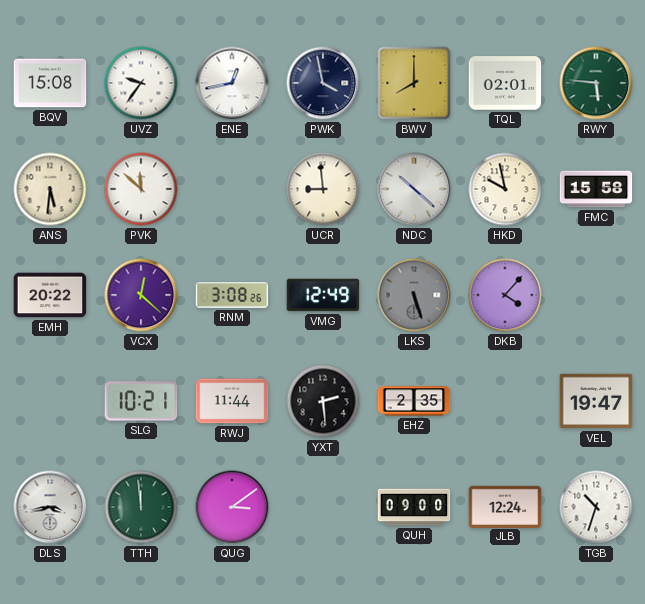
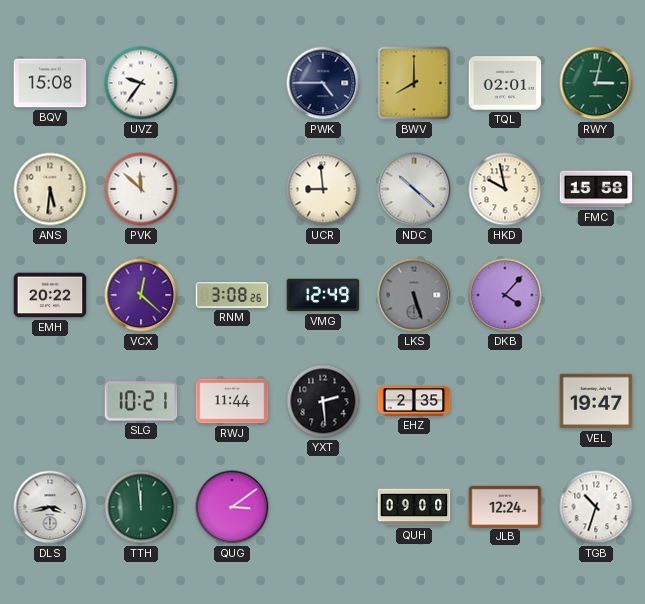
ENE: 12:43 -> none (232, 83)
PWK: 3:58 -> 4:45 (323, 83)
RWY: 5:46 -> 3:02 (596, 83)
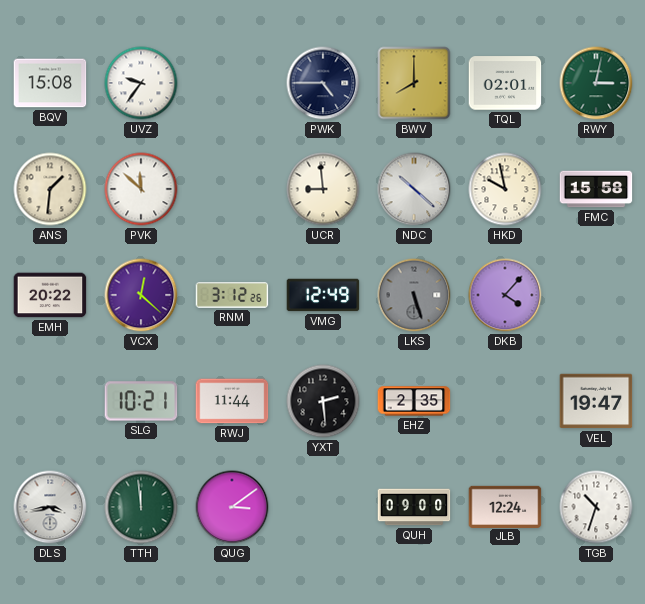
ANS: 5:31 -> 1:31 (50, 189)
RNM: 3:08 -> 3:12 (232, 295)
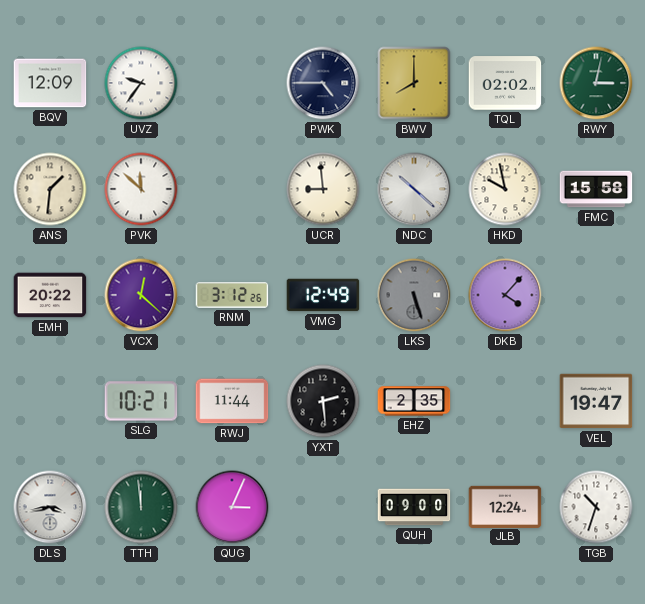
BQV: 15:08 -> 12:09 (50, 83)
TQL: 02:01 -> 02:02 (505, 83)
QUG: 3:09 -> 3:04 (232, 507)
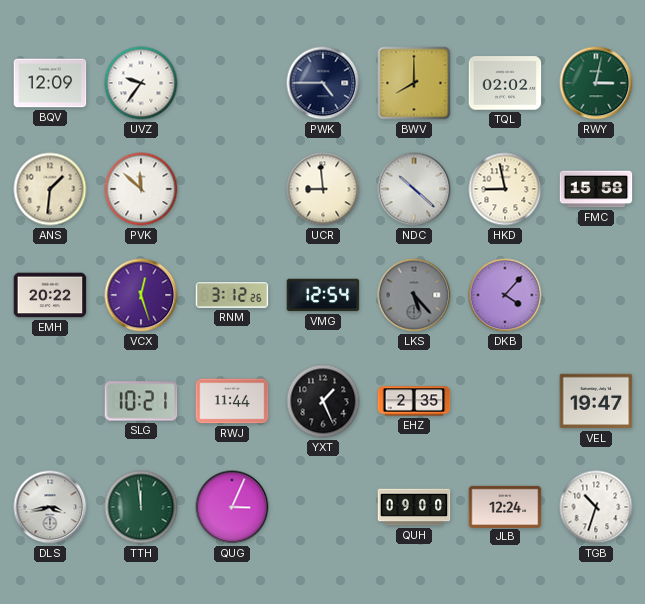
HKD: 9:58 -> 8:58 (505, 189)
VCX: 12:22 -> 12:27 (141, 295)
VMG: 12:49 -> 12:54 (323, 295)
LKS: 5:27 -> 5:23 (414, 295)
YXT: 2:29 -> 1:26 (323, 401)
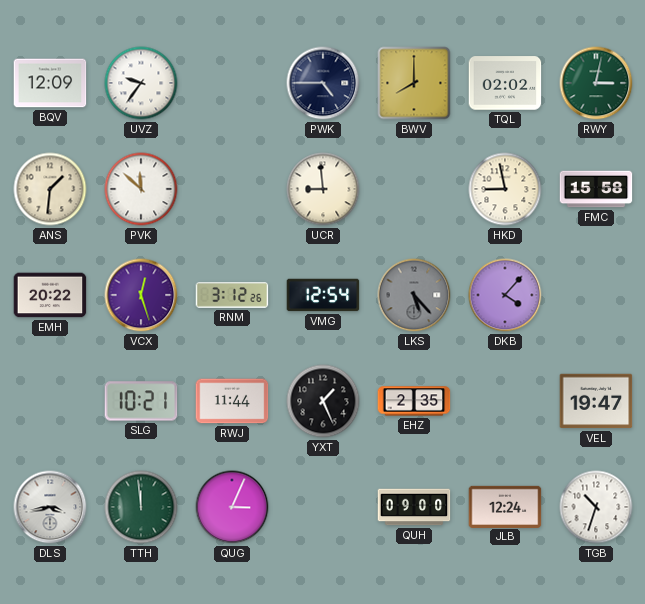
NDC: 10:22 -> none (414, 189)
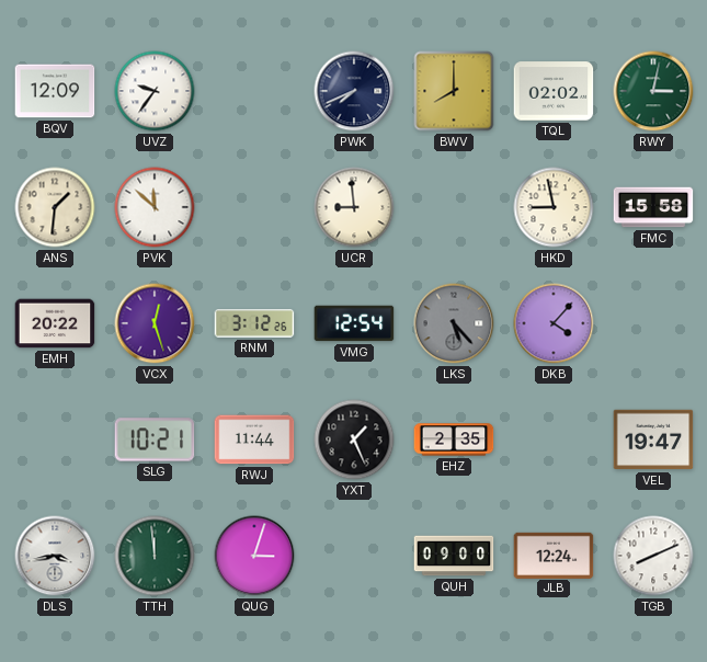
PWK: 4:45 -> 7:41 (354, 91)
QUG: 3:04 -> 3:03 (254, 556)
TGB: 10:33 -> 8:11 (653, 556)
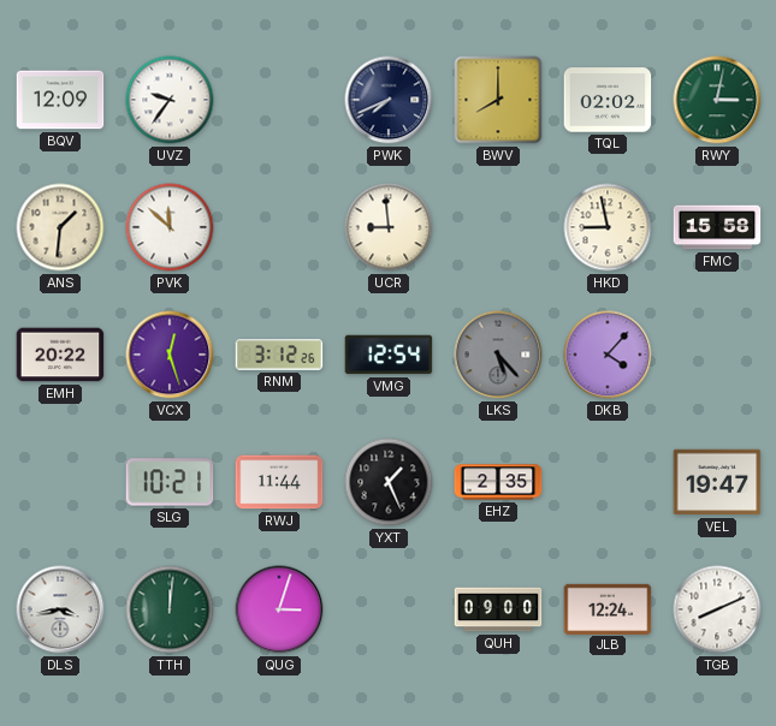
TTH: 11:59 -> 12:01 (170, 609)
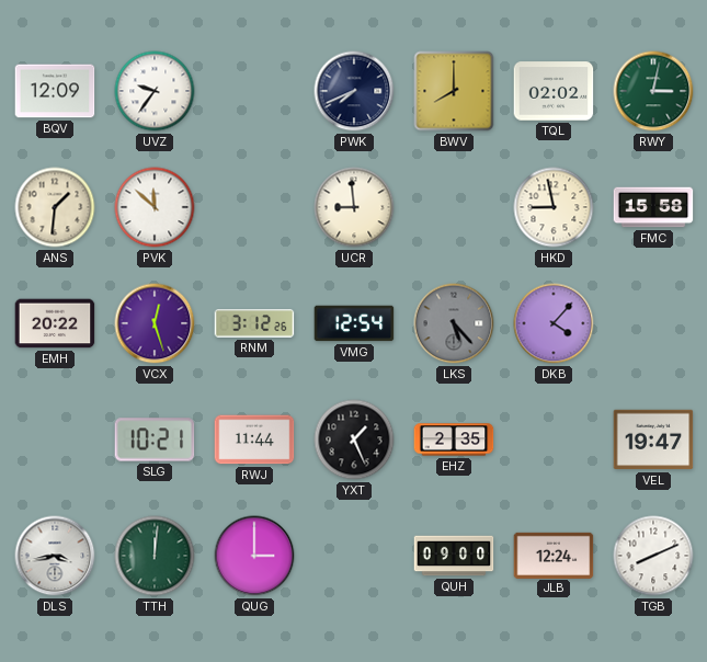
QUG: 3:03 -> 3:00 (254, 556)
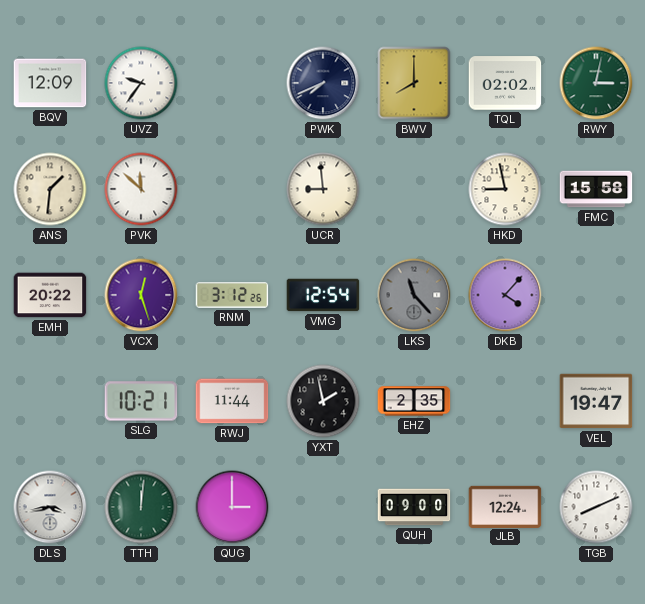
LKS: 5:23 -> 11:23 (414, 295)
YXT: 1:26 -> 1:58 (323, 401)
